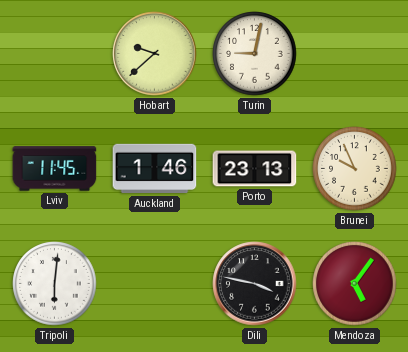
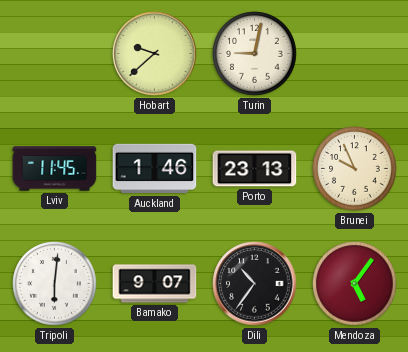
Bamako: none -> 9:07 (155, 284)
Dili: 3:47 -> 10:36 (255, 284)
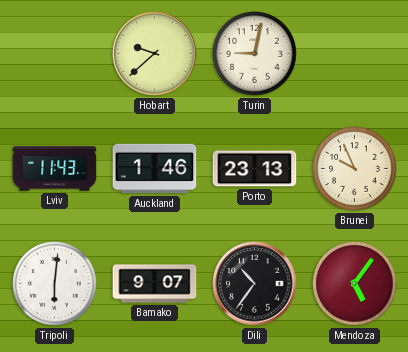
Lviv: 11:45 -> 11:43 (55, 169)
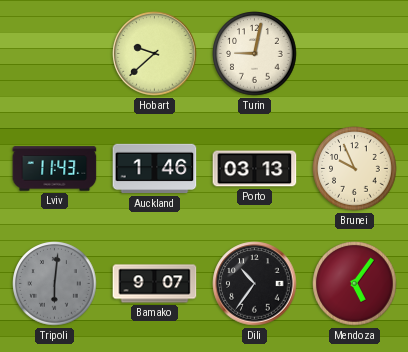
Porto: 23:13 -> 03:13 (255, 169)
Tripoli dial: white -> grey (55, 284)
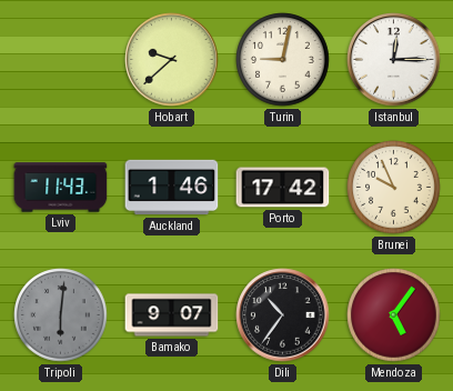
Istanbul: none -> 12:15 (394, 60)
Porto: 03:13 -> 17:42 (283, 188)
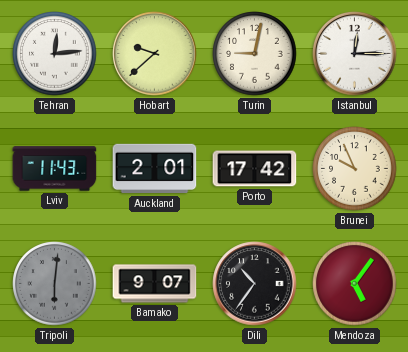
Tehran: none -> 12:14 (55, 54)
Auckland: 1:46 -> 2:01 (155, 169)
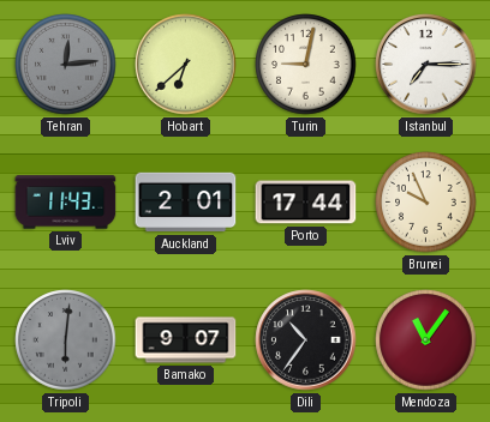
Tehran dial: white -> grey (66, 65)
Hobart: 9:38 -> 6:38 (186, 65)
Istanbul: 12:15 -> 7:15 (426, 65)
Porto: 17:42 -> 17:44 (306, 203)
Mendoza: 5:06 -> 11:06 (426, 340)
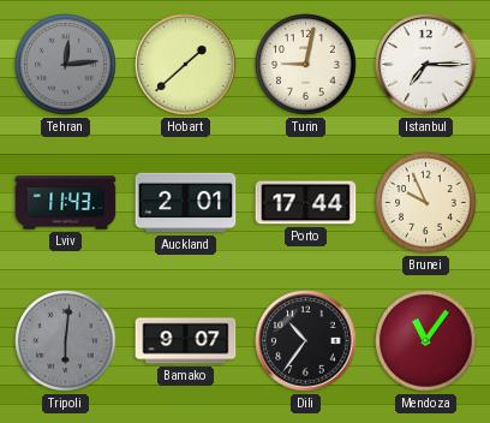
Hobart: 6:38 -> 1:38 (186, 65)
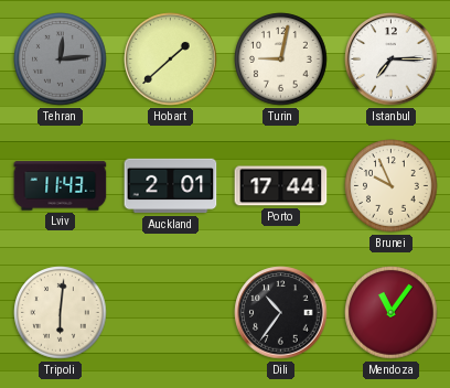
Tripoli dial: grey -> cream (61, 313)
Bamako: 9:07 -> none (186, 341)
